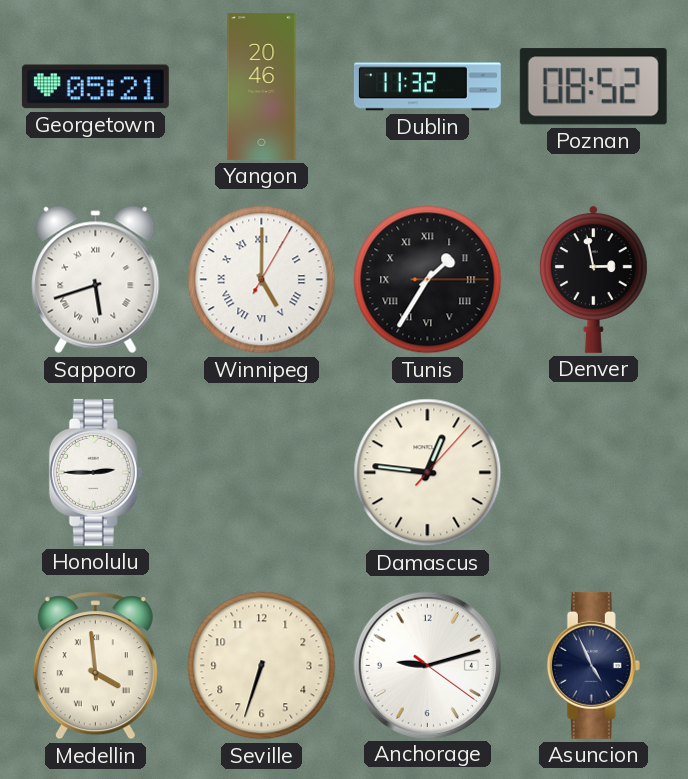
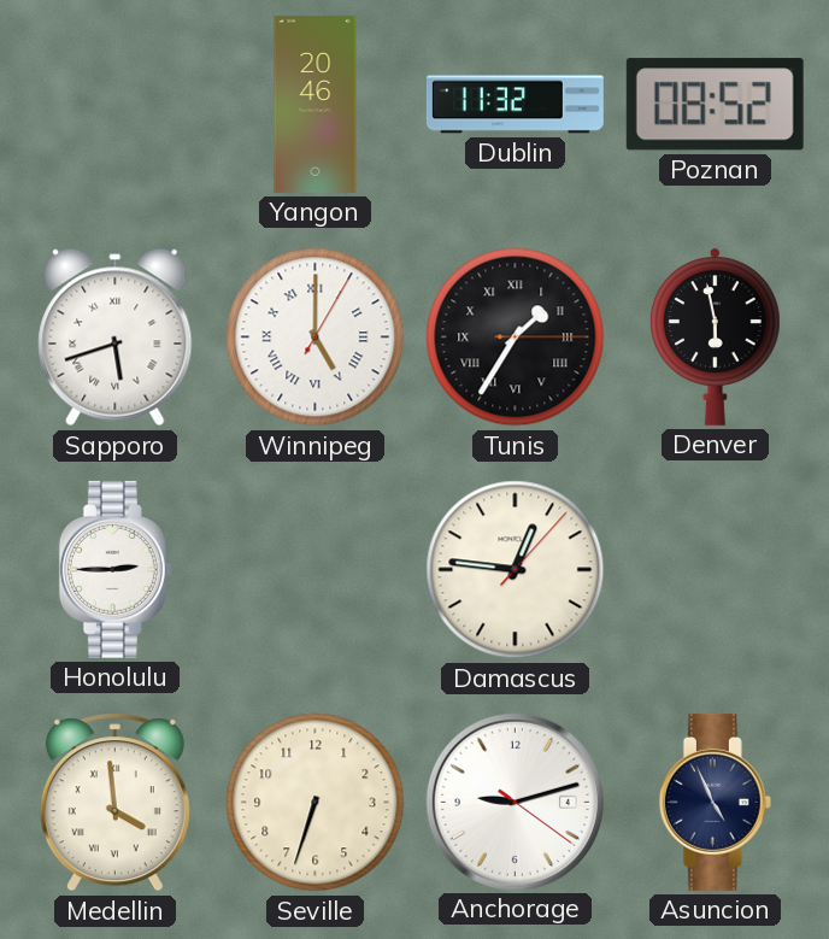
Georgetown: 05:21 -> none (95, 87)
Denver: 2:58 -> 5:58 (716, 336)
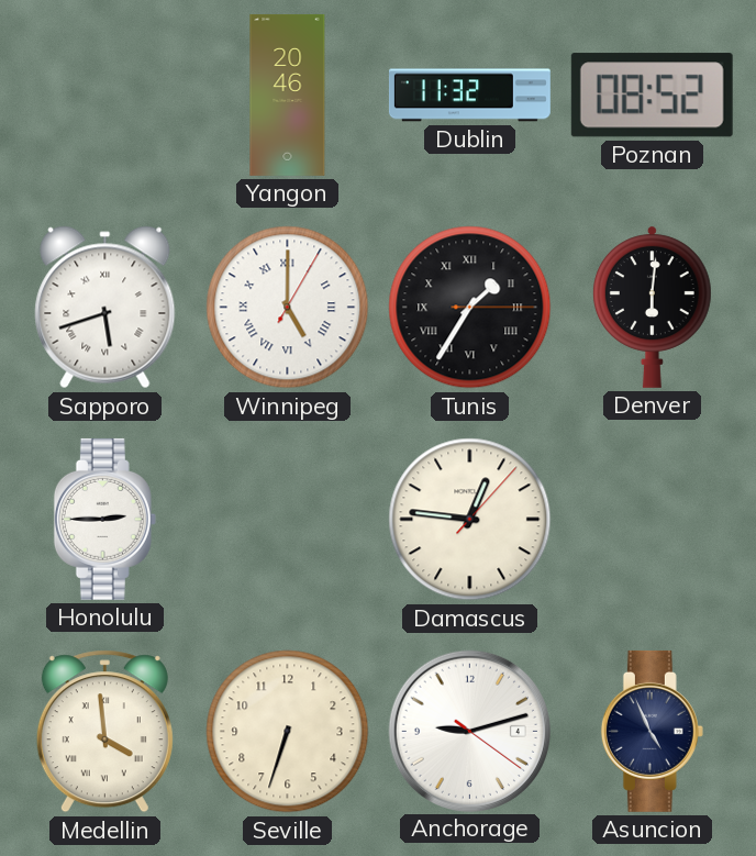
Denver: 5:58 -> 6:01 (653, 307)
